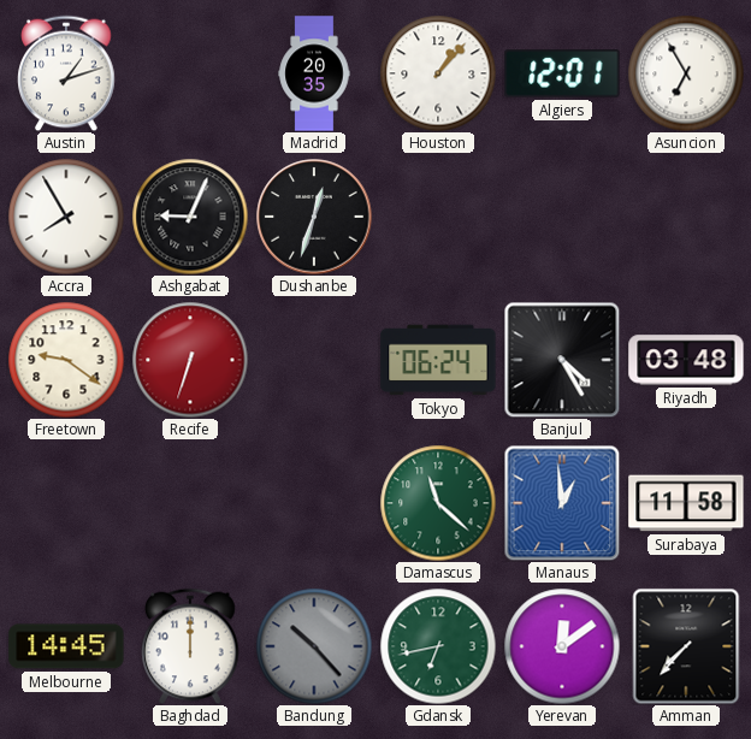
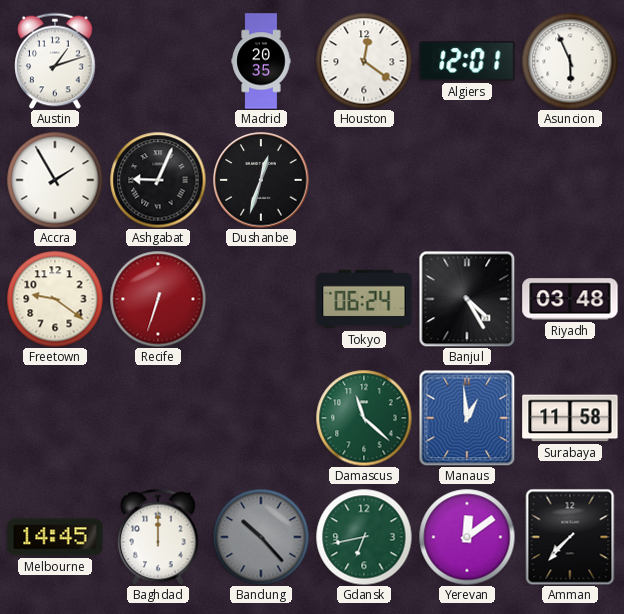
Houston: 1:07 -> 12:21 (364, 61)
Asuncion: 6:55 -> 5:56 (570, 61)
Accra: 7:55 -> 1:55 (55, 180)
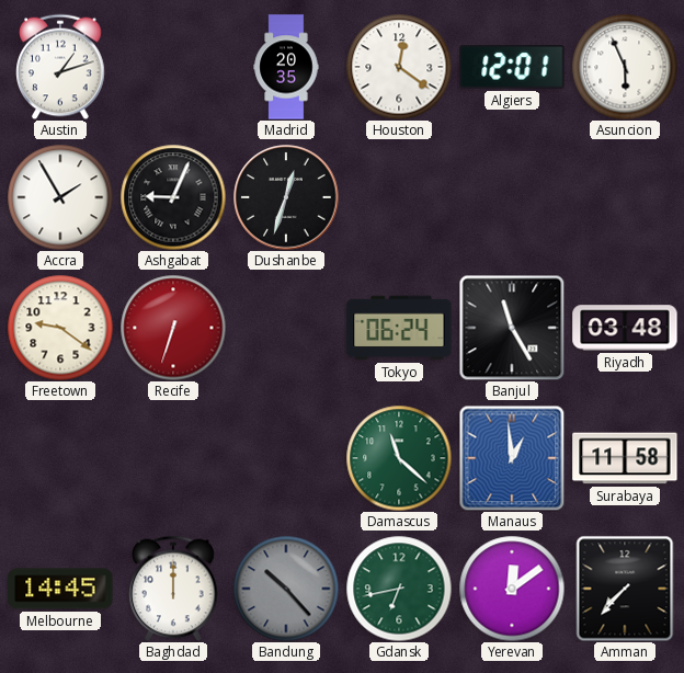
Banjul: 4:25 -> 11:25 (512, 328)
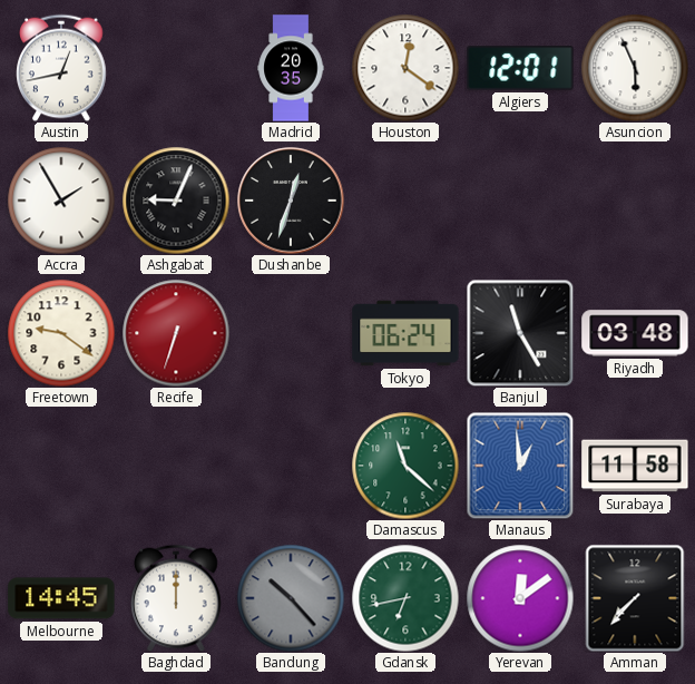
Austin: 1:12 -> 12:43 (61, 68)
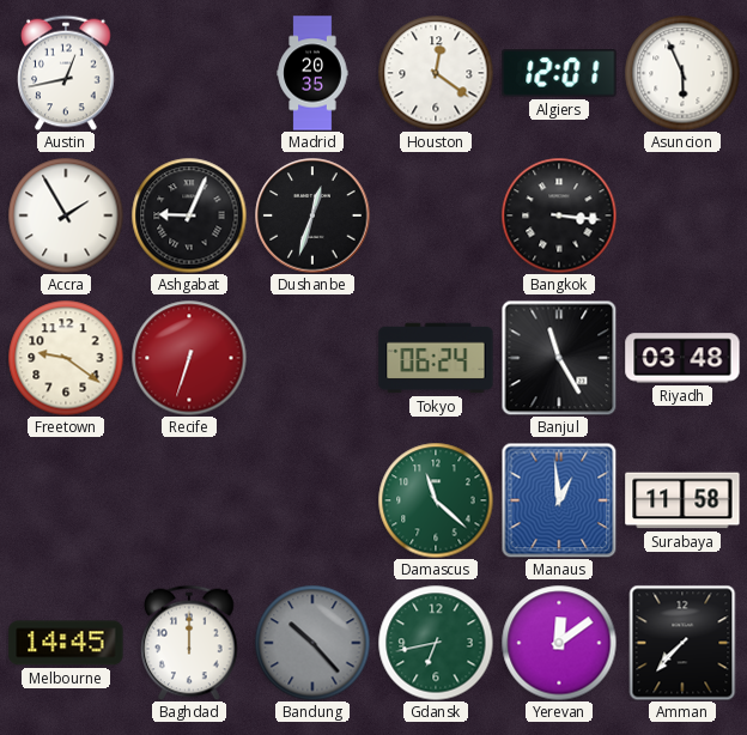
Bangkok: none -> 3:16 (559, 215)
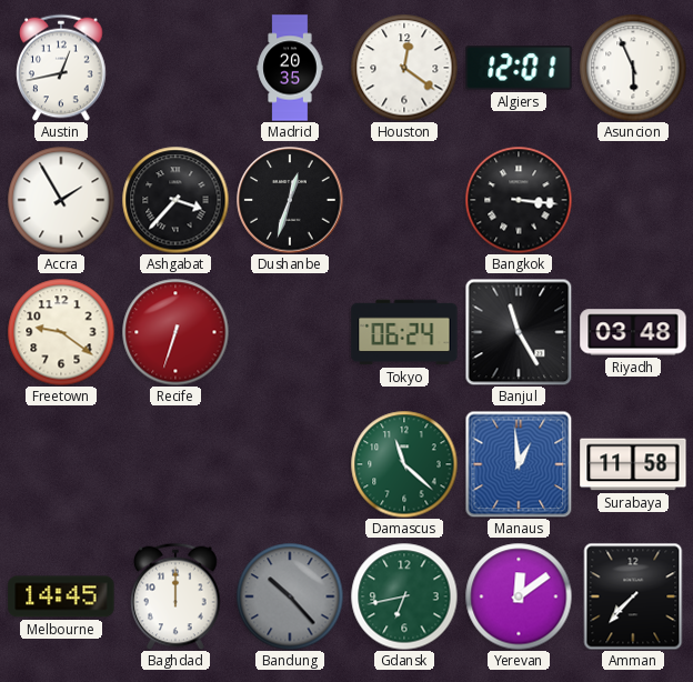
Ashgabat: 9:04 -> 3:37 (175, 200)
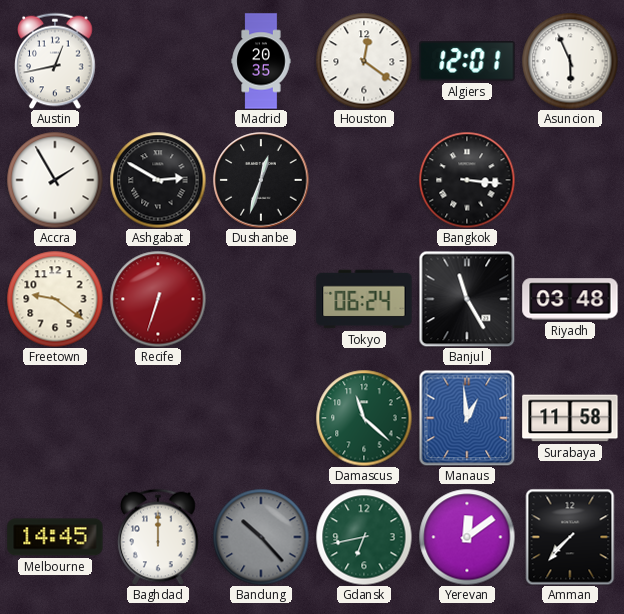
Ashgabat: 3:37 -> 2:50 (158, 180)
